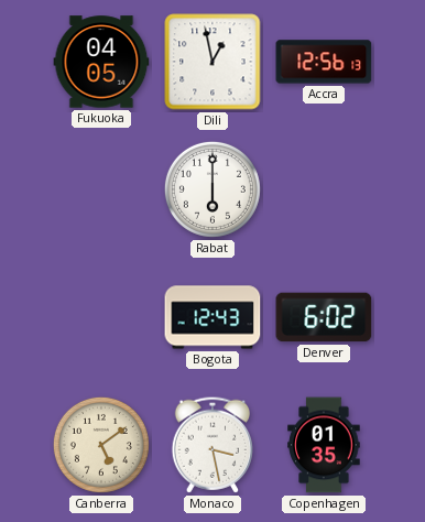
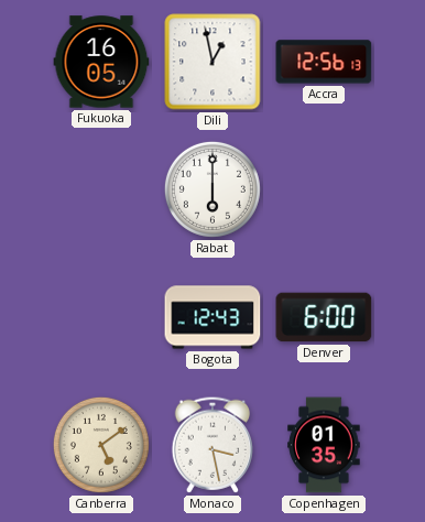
Fukuoka: 04:05 -> 16:05 (101, 62)
Denver: 6:02 -> 6:00 (324, 317)
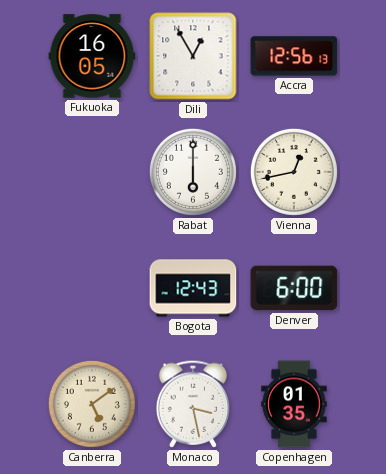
Dili: 12:58 -> 12:55 (193, 56)
Vienna: none -> 12:43 (294, 172)
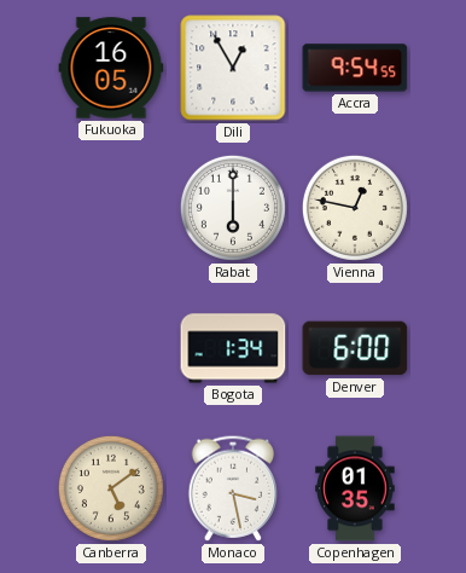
Accra: 12:56 -> 9:54 (355, 68)
Vienna: 12:43 -> 12:47 (355, 208)
Bogota: 12:43 -> 1:34 (233, 348)
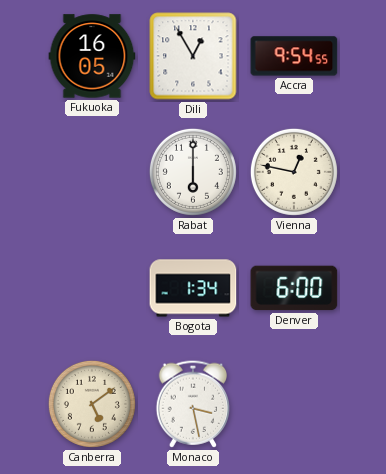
Copenhagen: 01:35 -> none (355, 488)
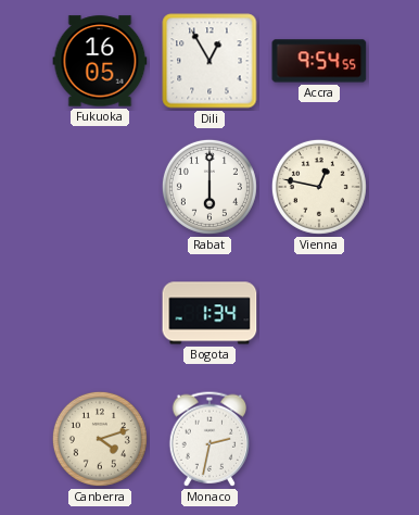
Denver: 6:00 -> none (294, 288)
Canberra: 5:09 -> 4:12 (100, 439)
Monaco: 3:28 -> 2:32 (208, 439)
